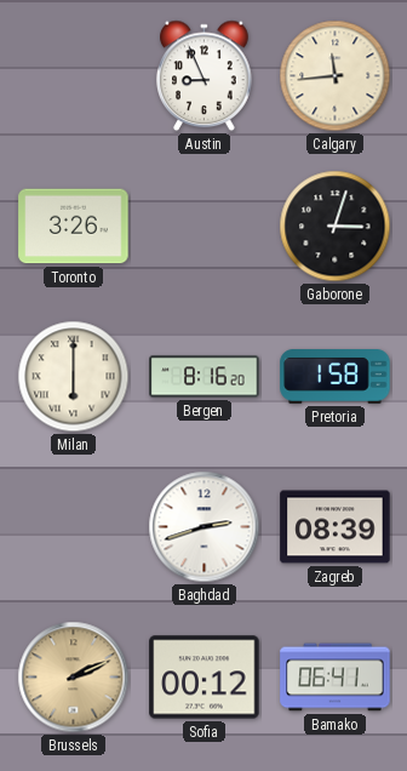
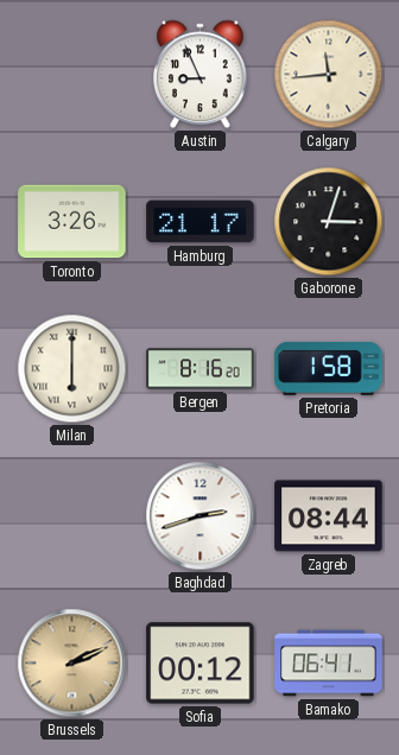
Hamburg: none -> 21:17 (201, 222)
Zagreb: 08:39 -> 08:44 (329, 516)
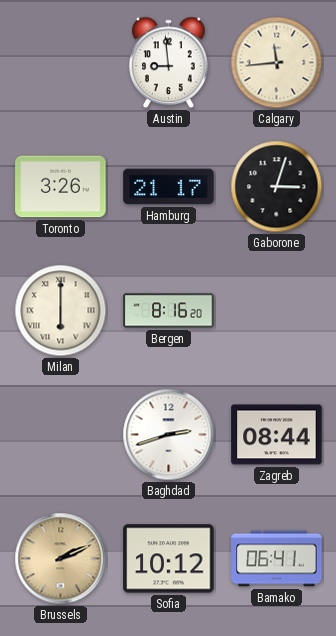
Austin: 8:56 -> 8:59 (169, 63)
Pretoria: 1:58 -> none (329, 369)
Sofia: 00:12 -> 10:12 (169, 559)
